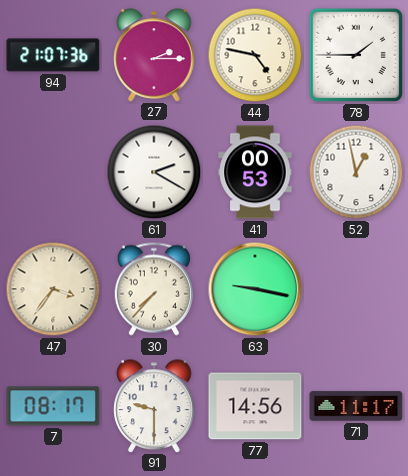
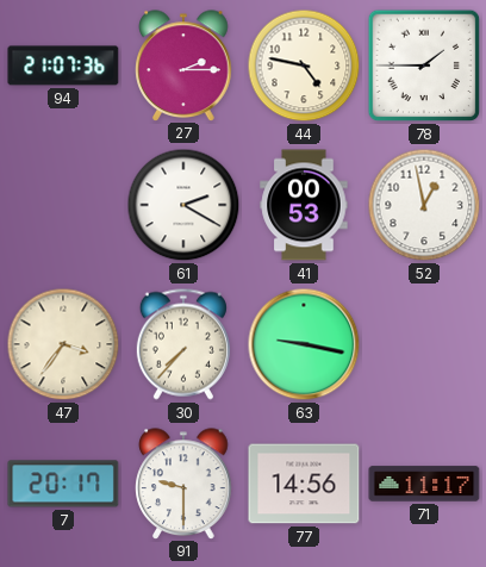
7: 08:17 -> 20:17 (63, 484)
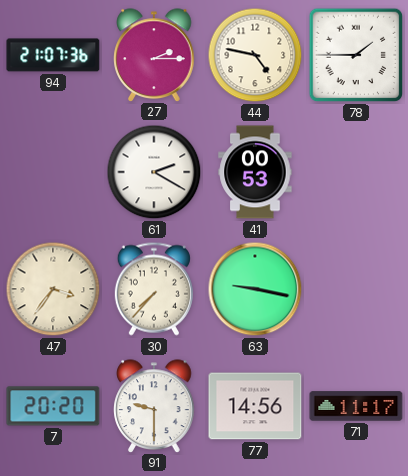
52: 12:58 -> none (424, 205)
7: 20:17 -> 20:20 (53, 406)
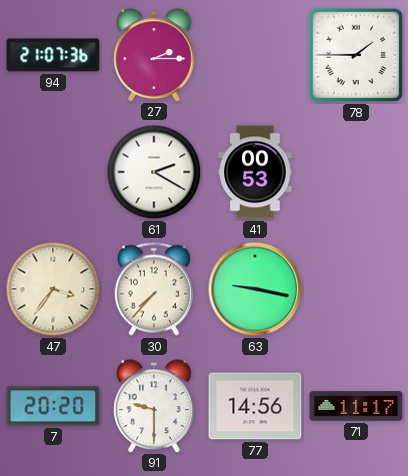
44: 4:47 -> none (255, 55)
